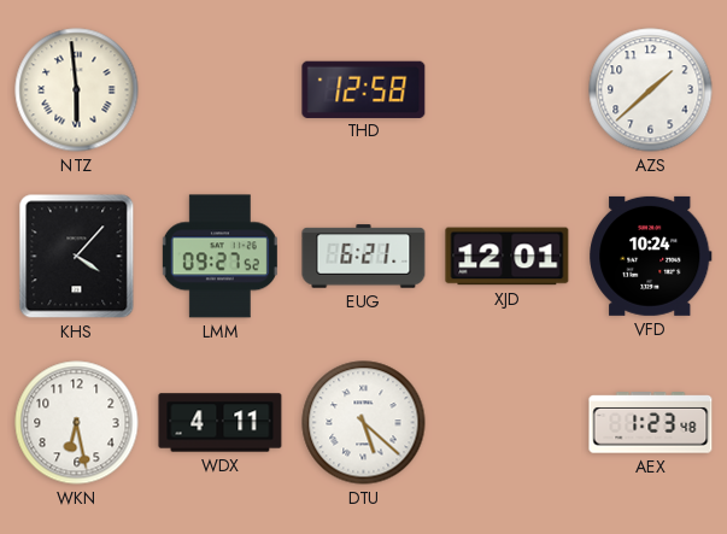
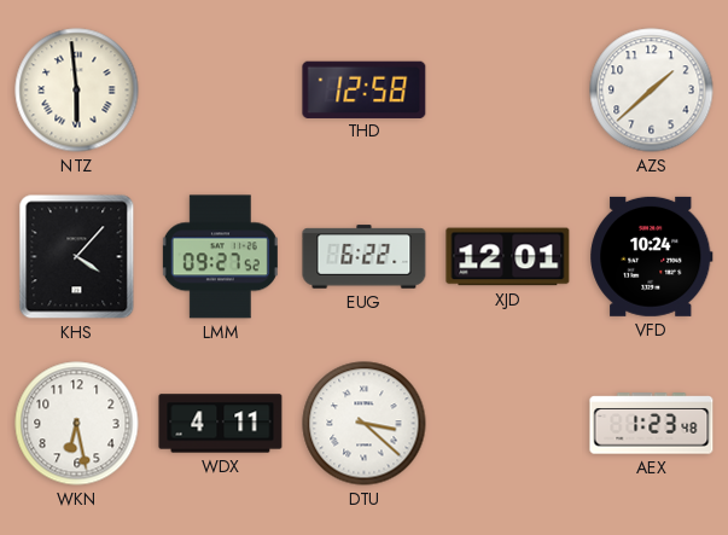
EUG: 6:21 -> 6:22 (365, 257)
DTU: 5:22 -> 3:22 (365, 424)
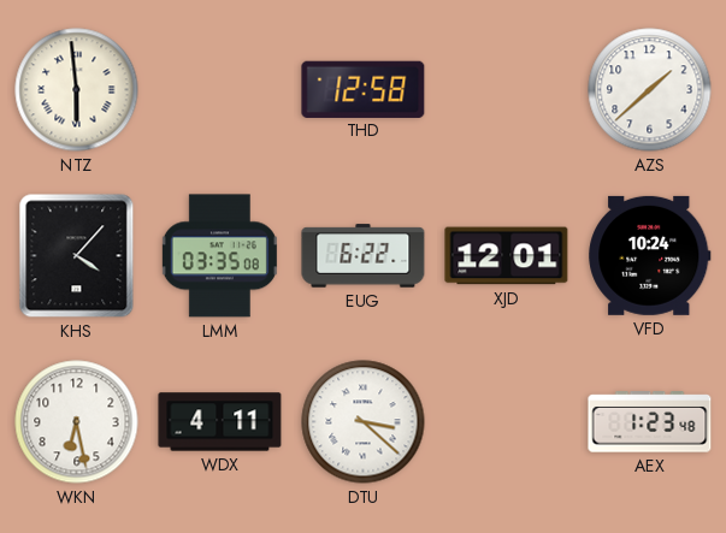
LMM: 09:27 -> 03:35 (219, 256)
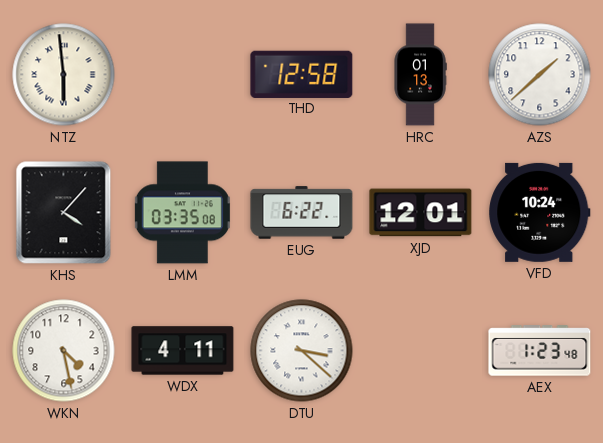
HRC: none -> 01:13 (420, 75)
WKN: 6:28 -> 4:28 (64, 351)
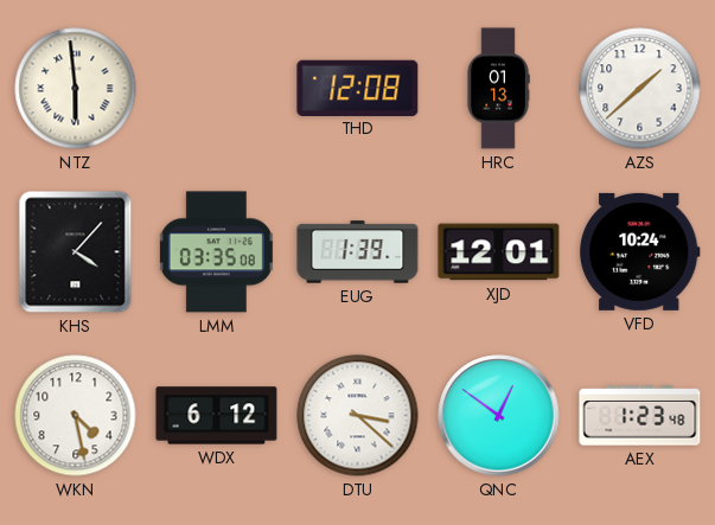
THD: 12:58 -> 12:08 (358, 88)
EUG: 6:22 -> 1:39 (358, 252)
WDX: 4:11 -> 6:12 (217, 416)
QNC: none -> 12:51 (499, 416)
